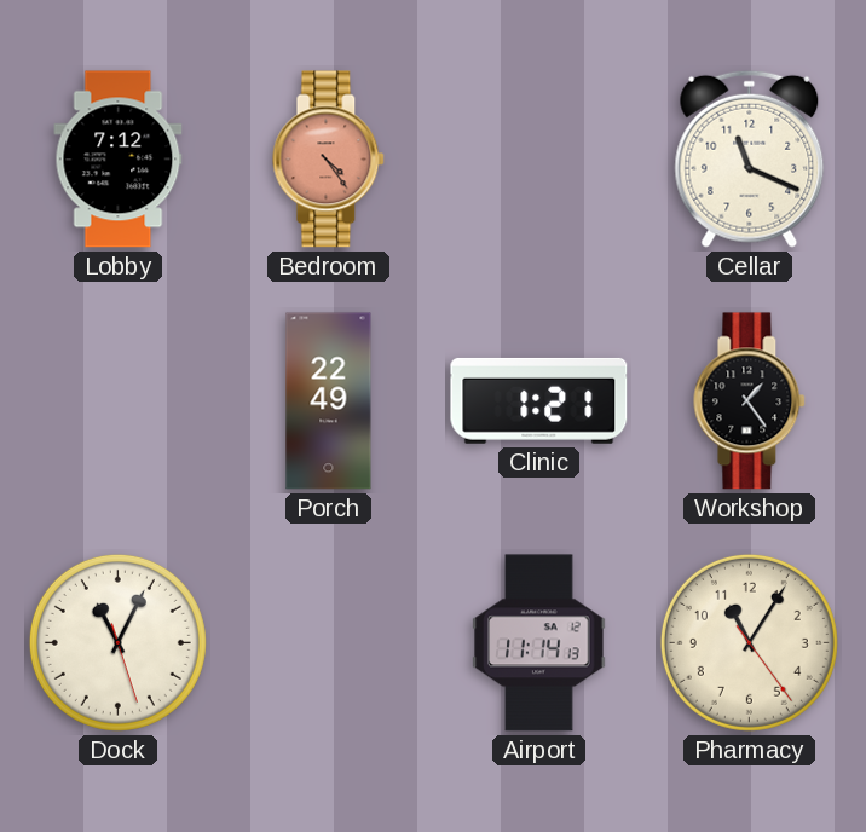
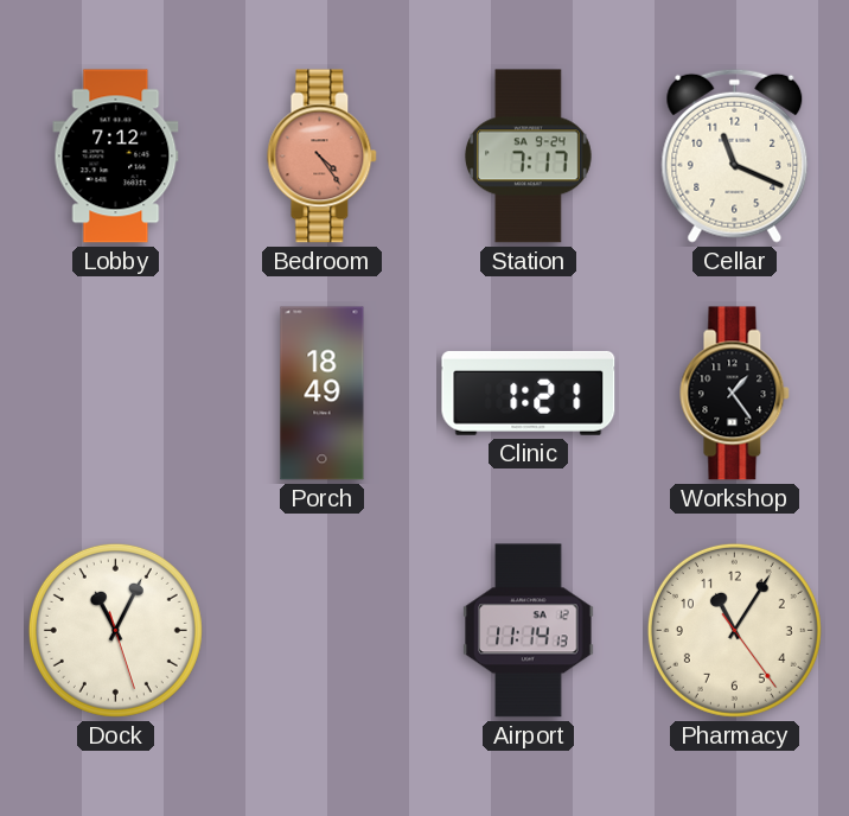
Station: none -> 7:17 (528, 157)
Porch: 22:49 -> 18:49 (323, 394)
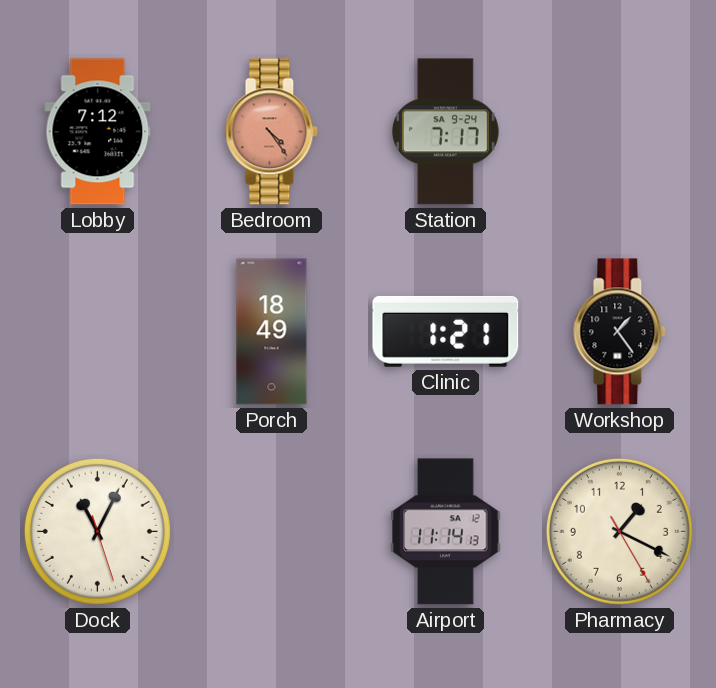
Cellar: 11:19 -> none (735, 155)
Pharmacy: 11:05 -> 1:19 (619, 531)
